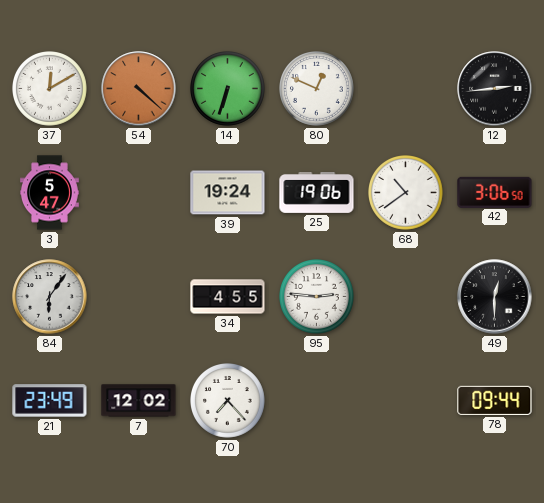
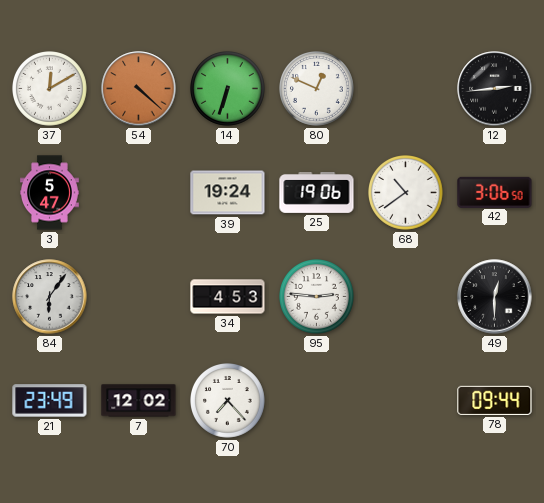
34: 4:55 -> 4:53 (228, 297)
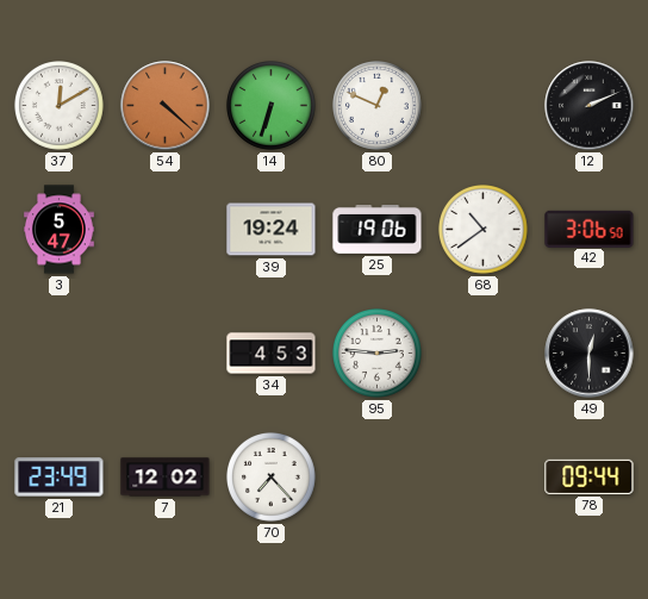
12: 2:44 -> 2:11 (590, 106)
84: 6:06 -> none (50, 297)
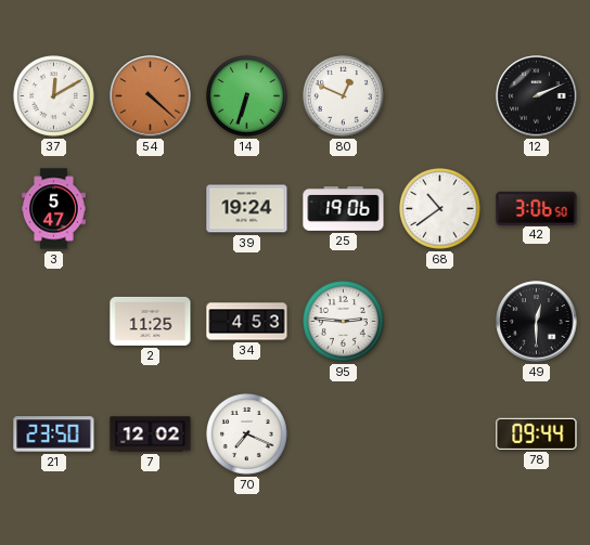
2: none -> 11:25 (151, 321)
21: 23:49 -> 23:50 (54, 434)
70: 7:23 -> 7:19 (247, 434)
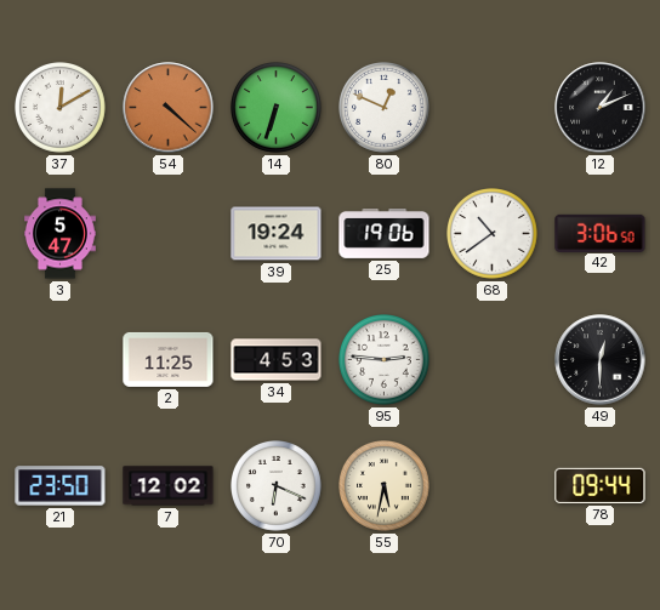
12: 2:11 -> 1:11 (601, 108)
70: 7:19 -> 6:19 (277, 486)
55: none -> 5:32 (385, 486)
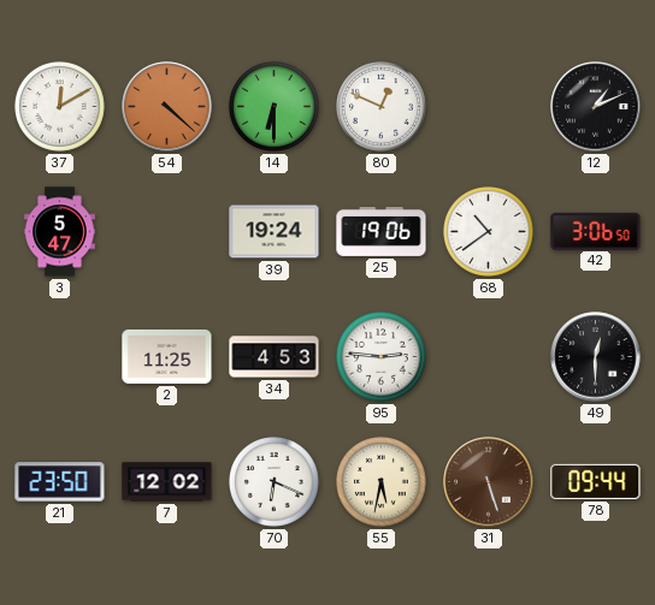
14: 6:33 -> 6:30 (275, 107)
31: none -> 5:27 (489, 482)
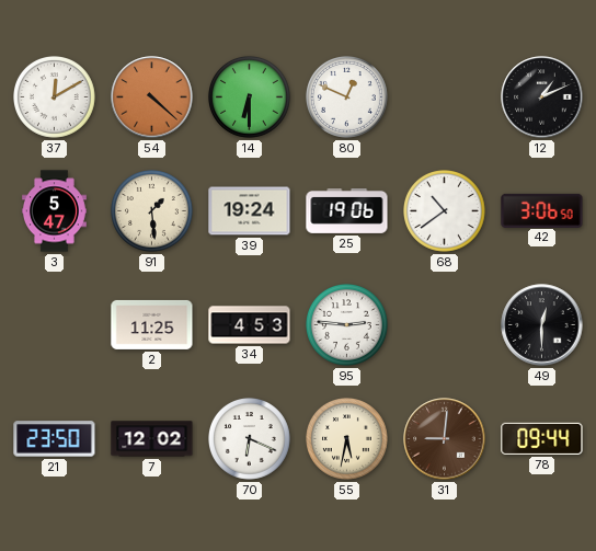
91: none -> 1:29 (152, 211)
31: 5:27 -> 9:01 (445, 439)
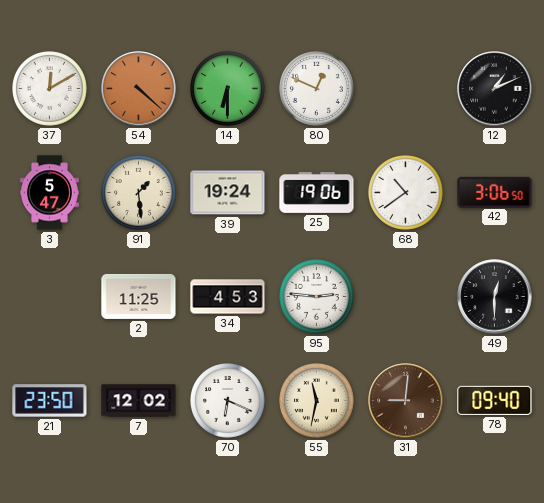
55: 5:32 -> 11:32 (317, 401)
78: 09:44 -> 09:40 (495, 400)
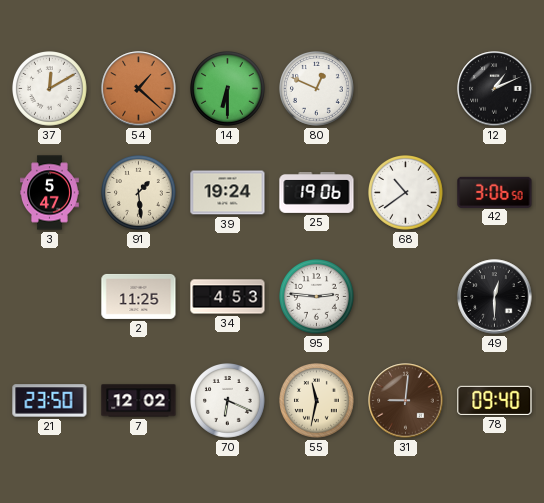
54: 4:22 -> 1:22 (139, 89)
